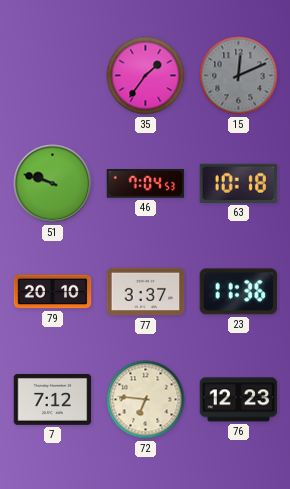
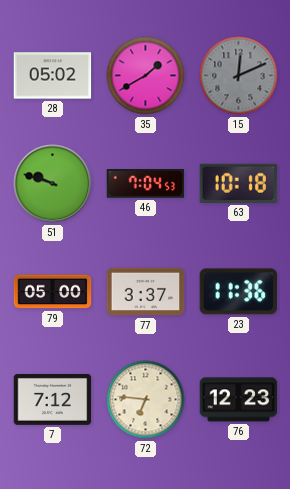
28: none -> 05:02 (53, 76)
35: 1:36 -> 1:40 (146, 76)
79: 20:10 -> 05:00 (53, 292)
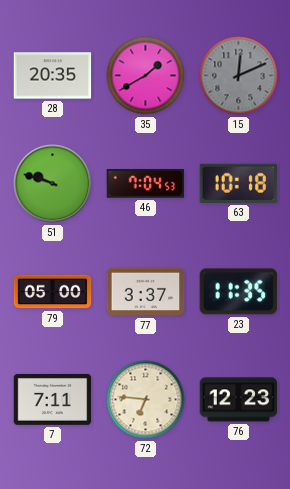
28: 05:02 -> 20:35 (53, 76)
23: 11:36 -> 11:35 (238, 292)
7: 7:12 -> 7:11 (53, 399)
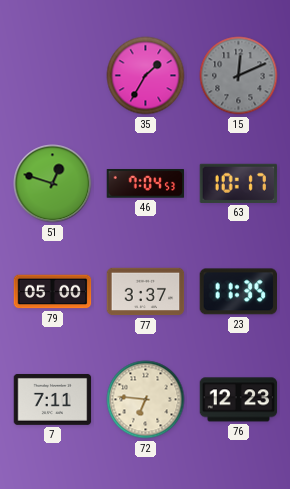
28: 20:35 -> none (53, 76)
35: 1:40 -> 1:35 (146, 76)
51: 9:48 -> 12:48 (53, 184)
63: 10:18 -> 10:17 (239, 183)
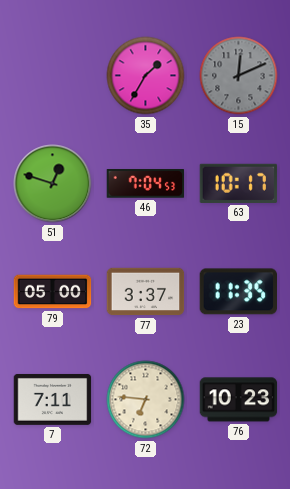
76: 12:23 -> 10:23 (239, 400)
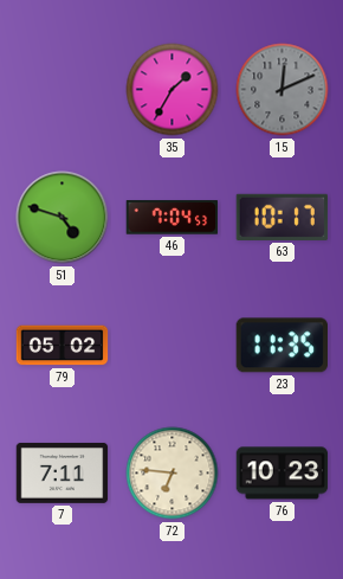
51: 12:48 -> 4:48 (63, 218)
79: 05:00 -> 05:02 (63, 346)
77: 3:37 -> none (146, 292)
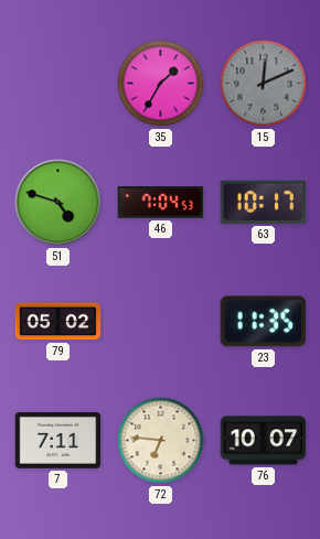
76: 10:23 -> 10:07 (264, 441)
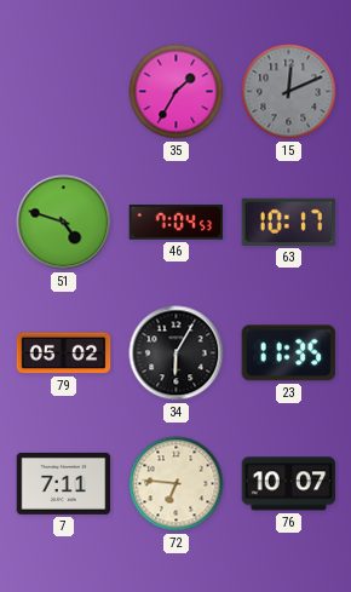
34: none -> 6:05 (177, 354)
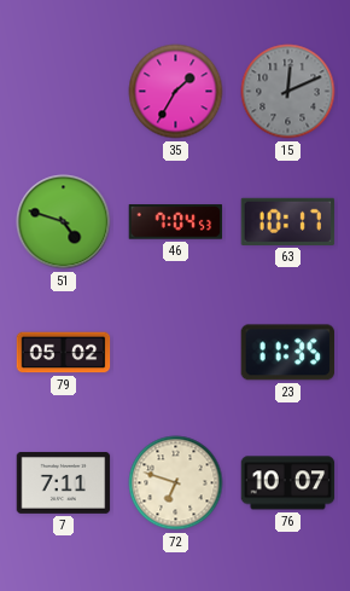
34: 6:05 -> none (177, 354)
72: 6:46 -> 6:48 (176, 483)
